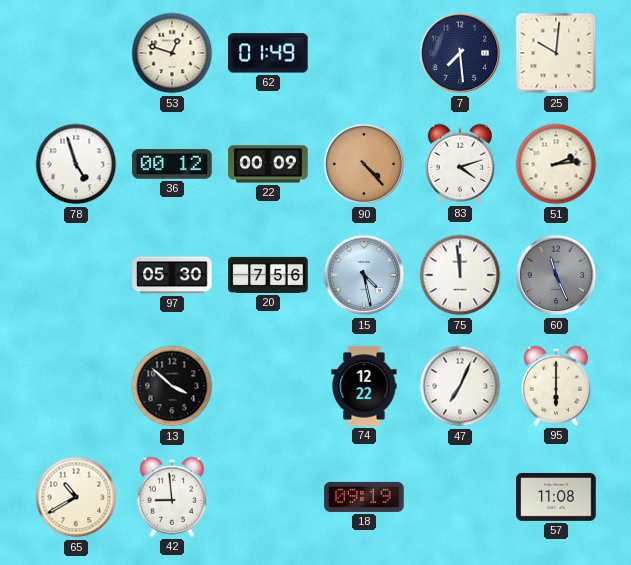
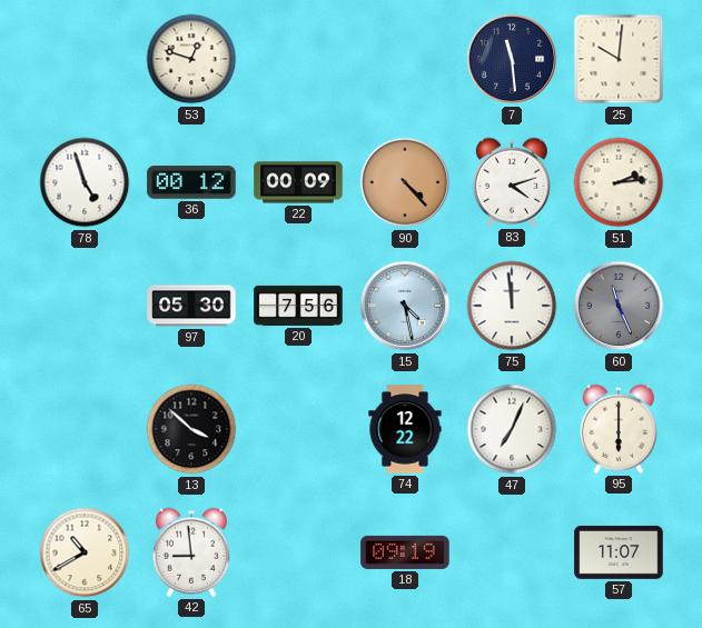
62: 01:49 -> none (268, 53)
7: 7:29 -> 11:29 (512, 59)
57: 11:08 -> 11:07 (619, 552)
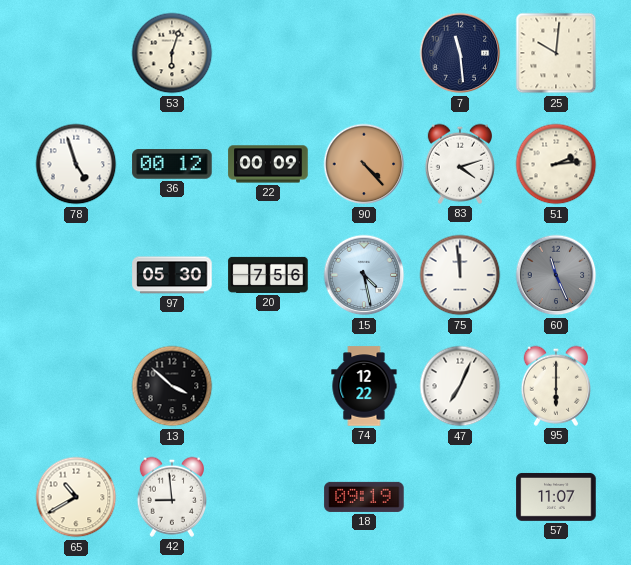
53: 12:48 -> 6:03 (172, 53)
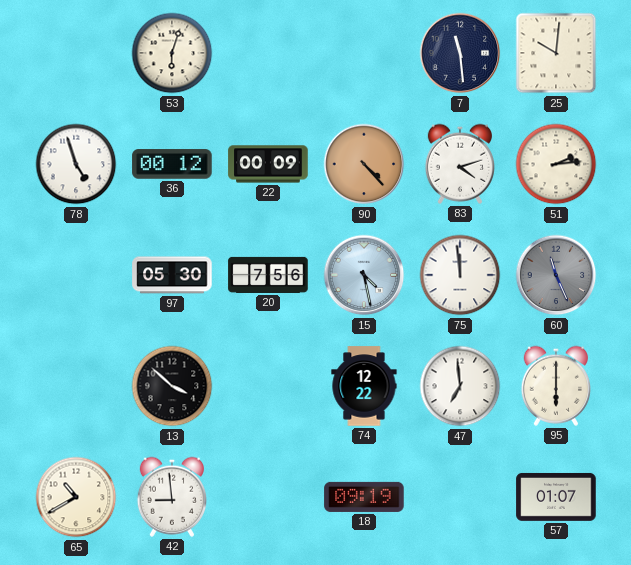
47: 7:04 -> 6:59 (460, 386)
57: 11:07 -> 01:07 (556, 497)
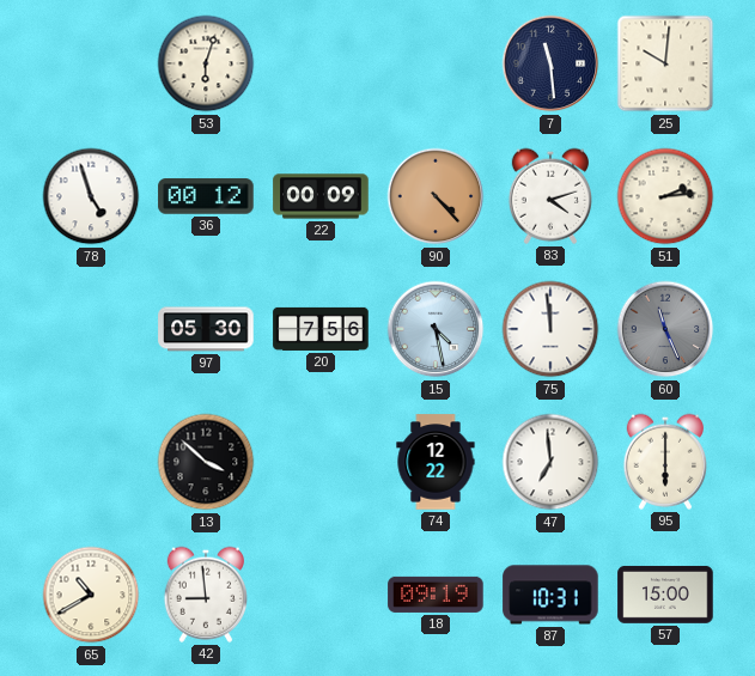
87: none -> 10:31 (550, 595)
57: 01:07 -> 15:00 (665, 595)
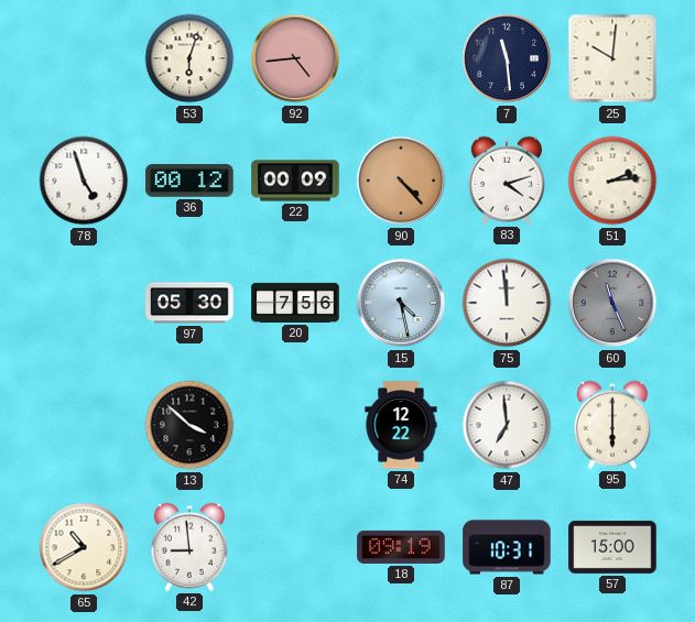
92: none -> 4:44 (295, 58)
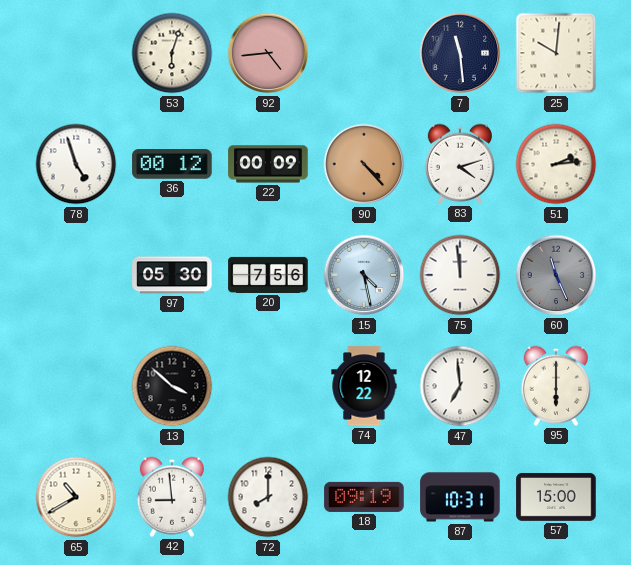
72: none -> 8:00 (268, 497)
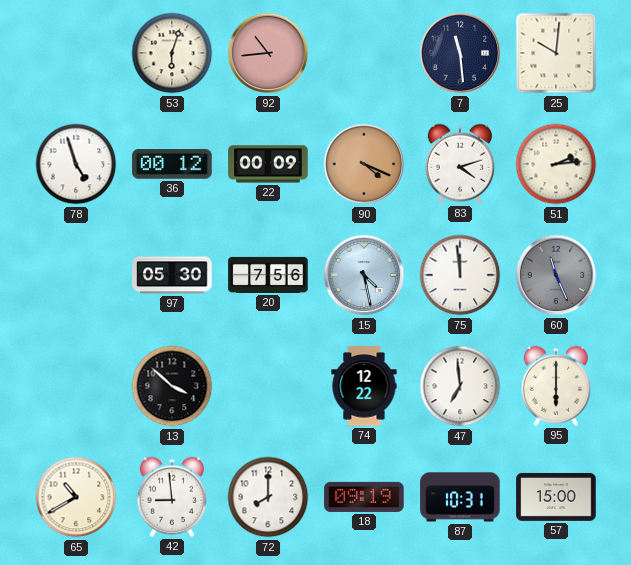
92: 4:44 -> 10:44 (268, 53)
90: 4:23 -> 4:19 (364, 164)
